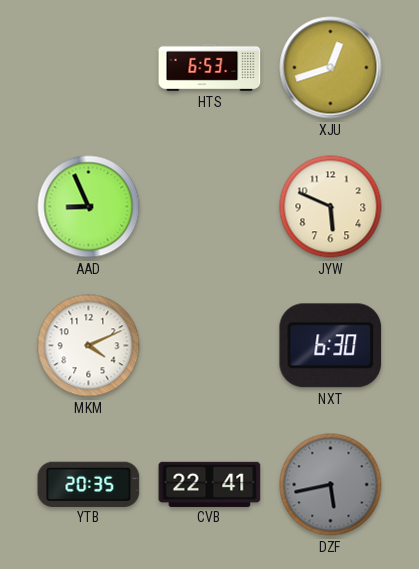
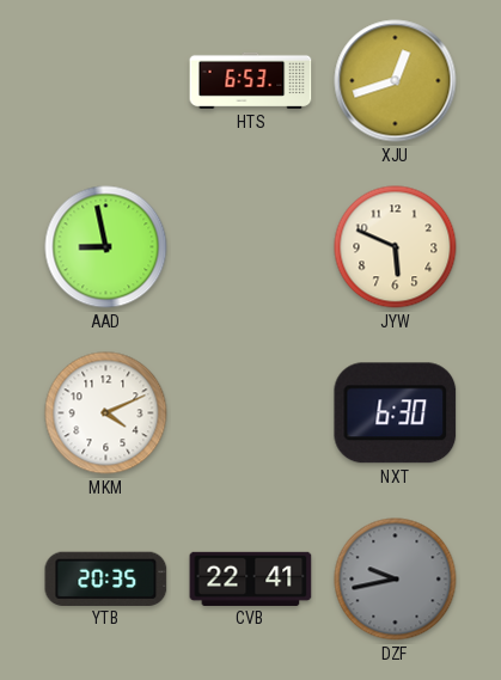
AAD: 8:56 -> 8:58 (106, 247)
DZF: 5:43 -> 9:43 (396, 580)
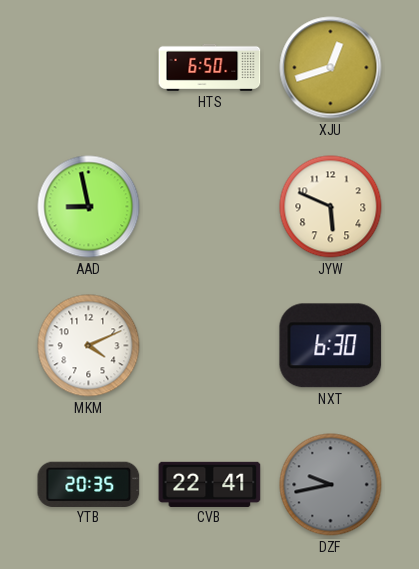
HTS: 6:53 -> 6:50 (210, 67)
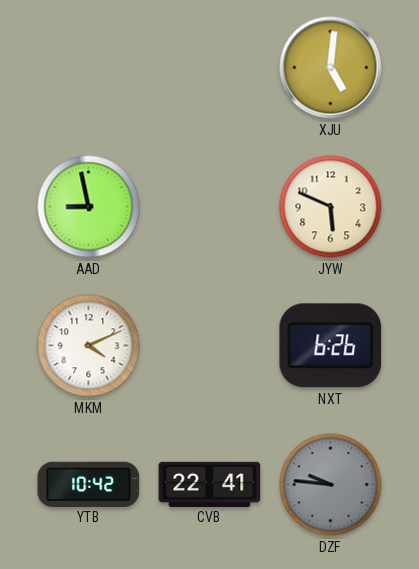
HTS: 6:50 -> none (210, 67)
XJU: 12:42 -> 5:01 (331, 68)
NXT: 6:30 -> 6:26 (331, 346)
YTB: 20:35 -> 10:42 (89, 484)
DZF: 9:43 -> 9:46 (331, 485)
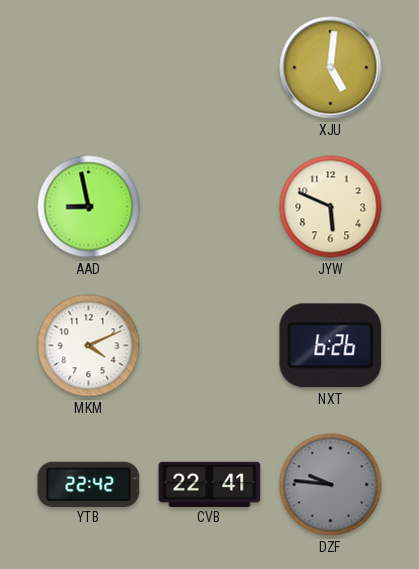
YTB: 10:42 -> 22:42 (89, 484)
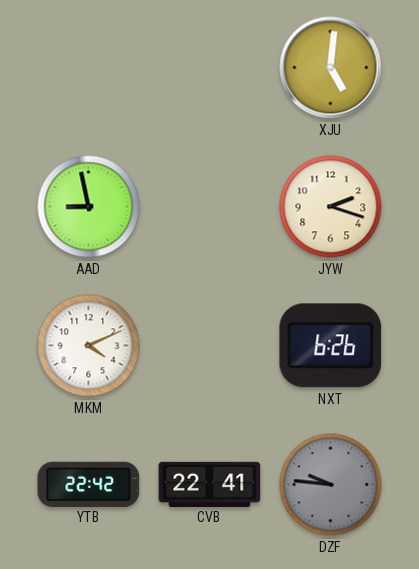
JYW: 5:49 -> 2:18 (331, 207)
